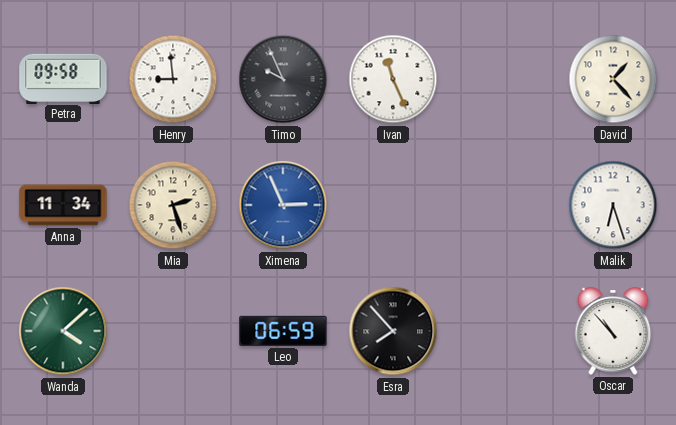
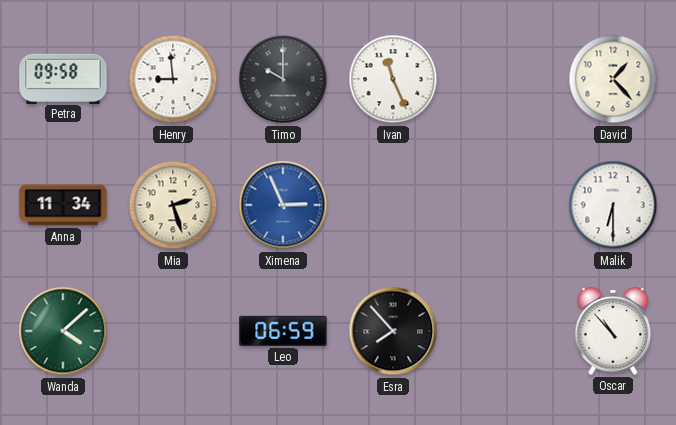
Timo: 9:56 -> 10:00 (283, 79)
Malik: 6:27 -> 6:30 (613, 205)
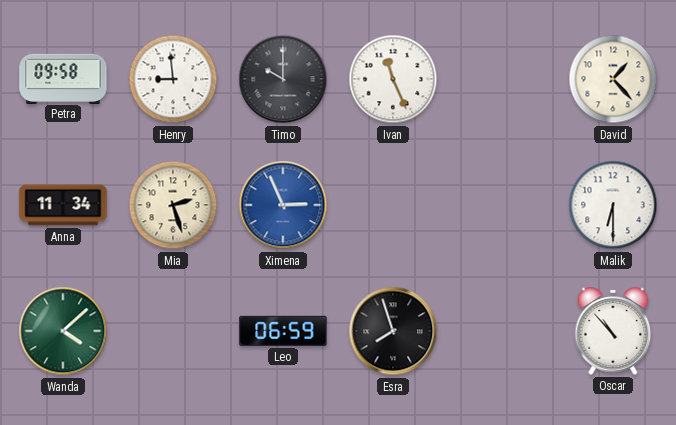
Esra: 7:53 -> 7:57 (393, 331)
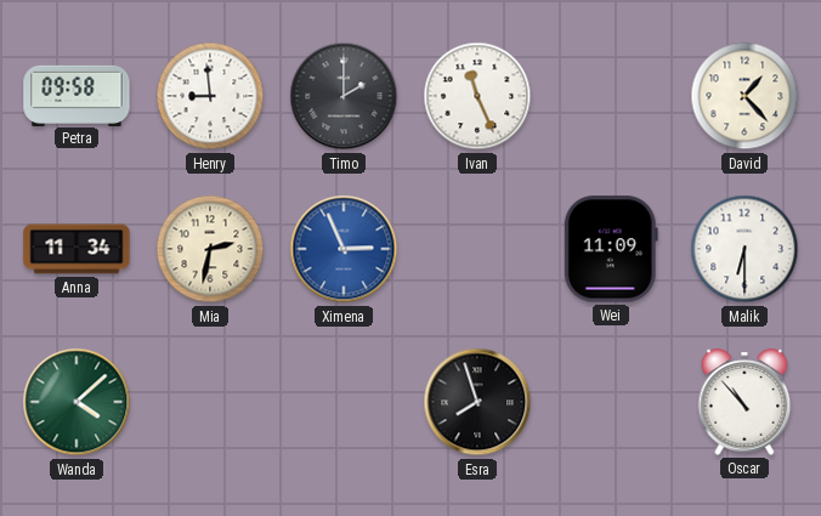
Timo: 10:00 -> 2:00 (344, 96)
Mia: 2:27 -> 2:32 (210, 249)
Wei: none -> 11:09 (611, 249)
Leo: 06:59 -> none (283, 331)
